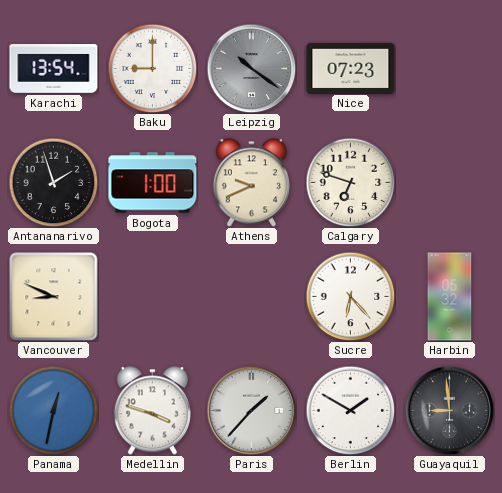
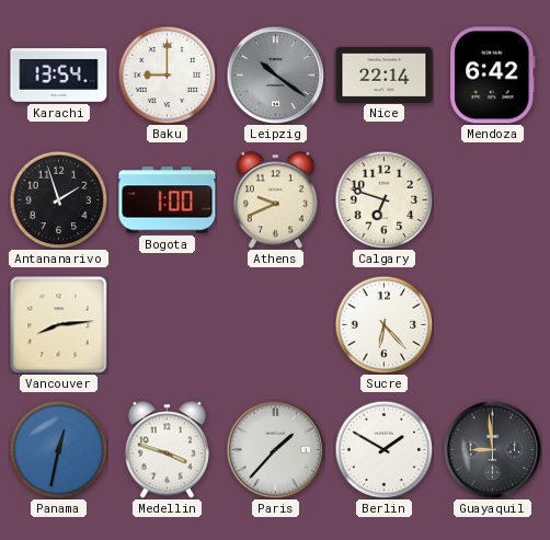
Nice: 07:23 -> 22:14 (385, 74)
Mendoza: none -> 6:42 (493, 76)
Vancouver: 8:49 -> 8:14 (59, 325)
Harbin: 05:32 -> none (450, 297)
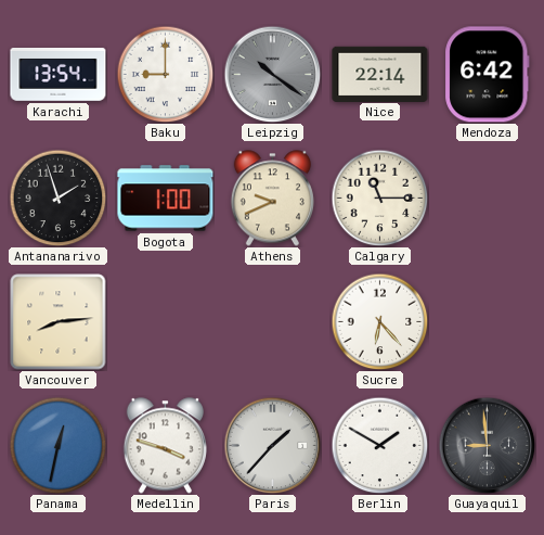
Calgary: 6:48 -> 11:15 (379, 198)
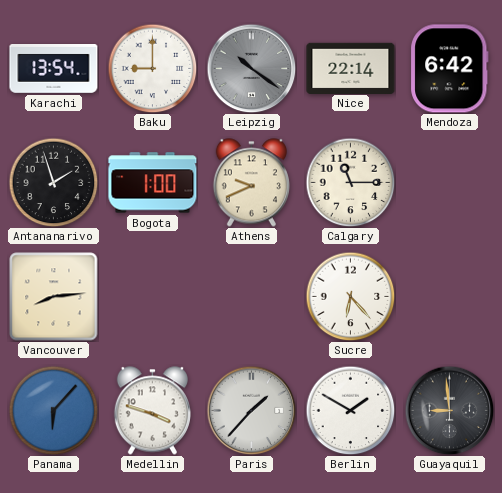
Panama: 12:32 -> 6:07 (53, 410)
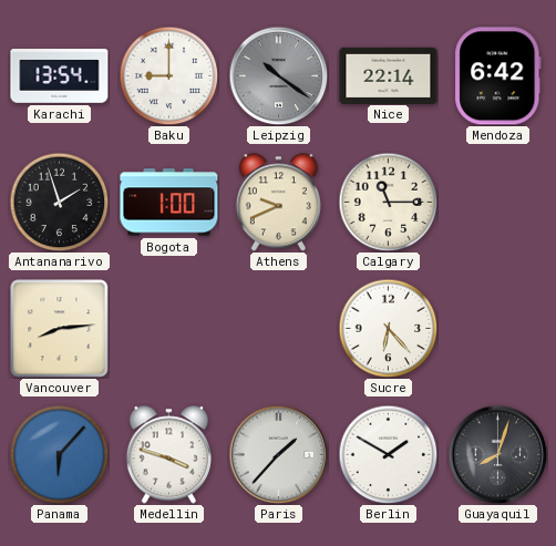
Guayaquil: 8:59 -> 8:03 (497, 454)
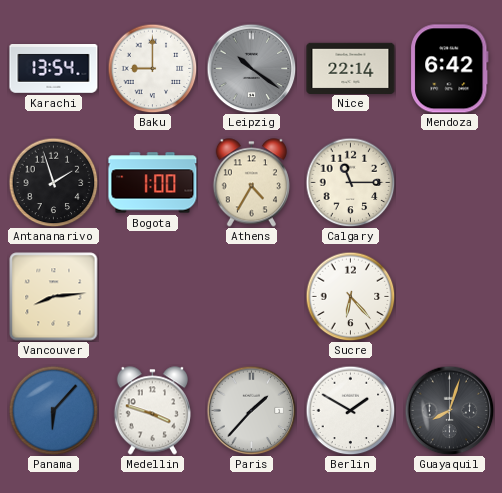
Athens: 9:41 -> 4:35 (251, 183)
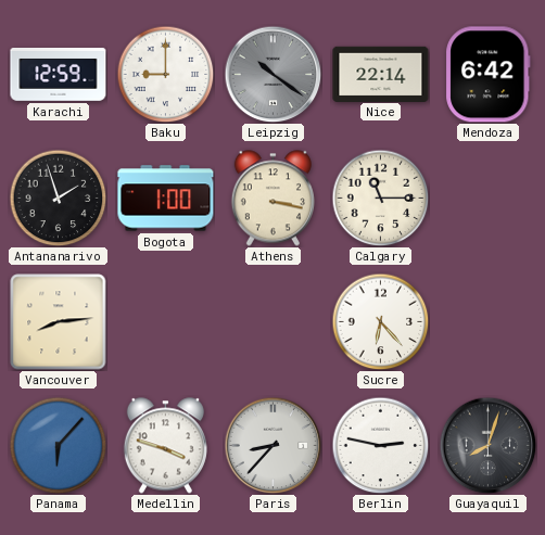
Karachi: 13:54 -> 12:59 (59, 75)
Athens: 4:35 -> 3:17 (272, 199)
Paris: 1:37 -> 8:37 (272, 445)
Berlin: 1:50 -> 2:47 (380, 445)
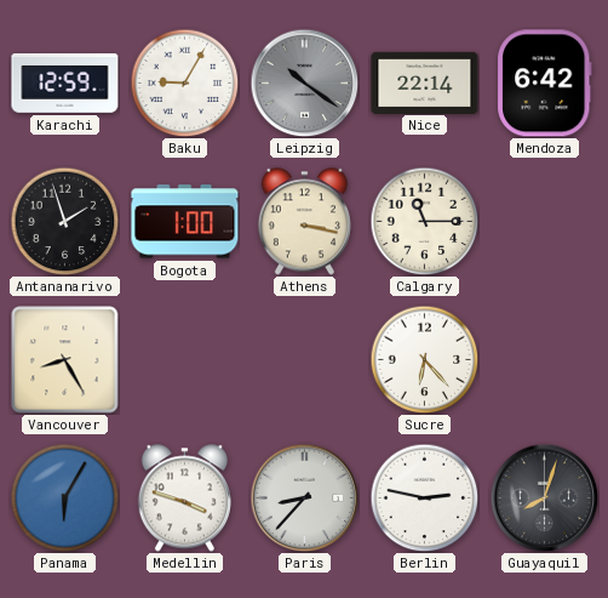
Baku: 9:00 -> 9:05 (184, 82)
Vancouver: 8:14 -> 8:25 (65, 360)
Panama: 6:07 -> 6:05 (64, 497)
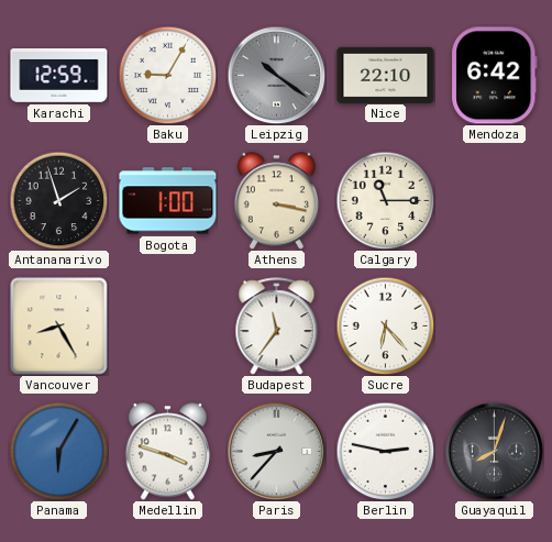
Nice: 22:14 -> 22:10 (386, 75)
Budapest: none -> 11:36 (277, 327)
